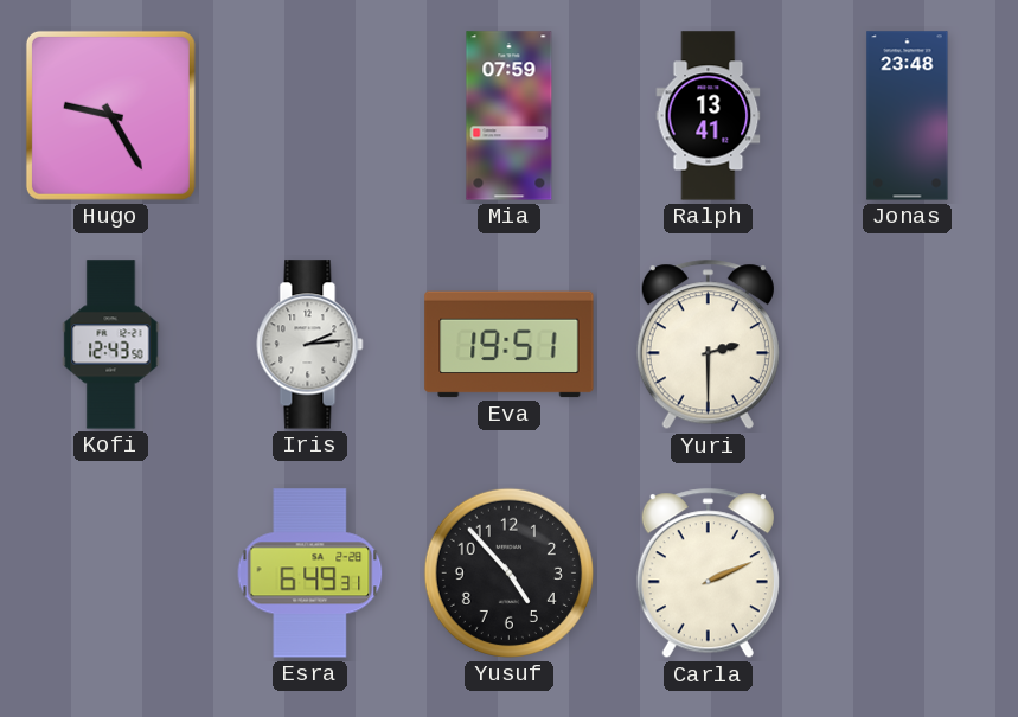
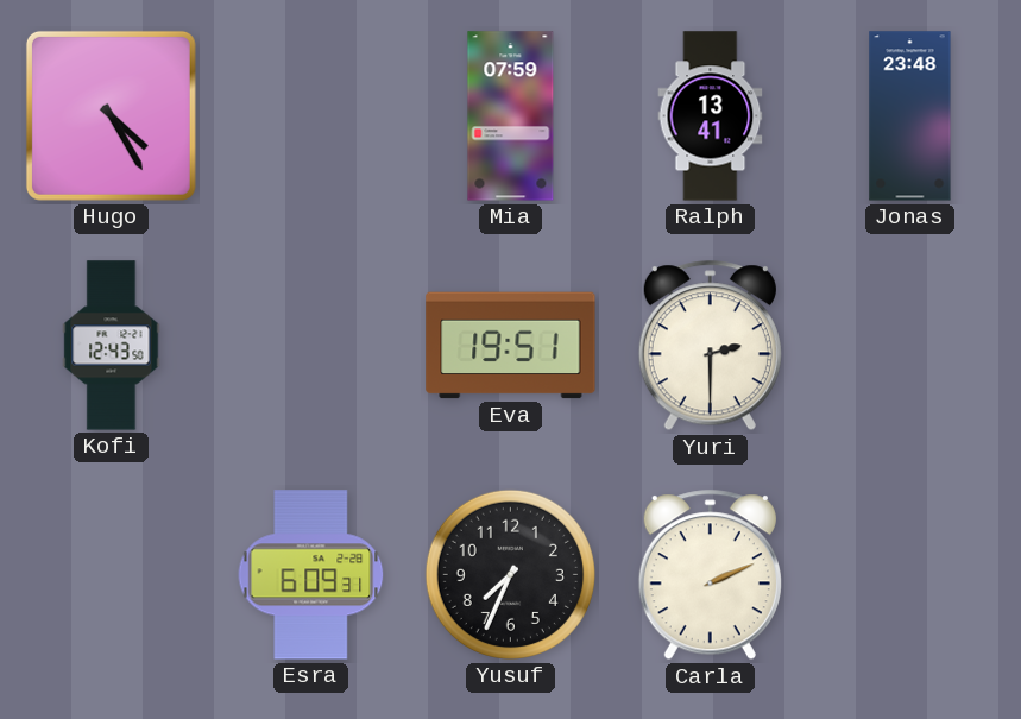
Hugo: 9:25 -> 4:25 (111, 115)
Iris: 2:14 -> none (310, 345)
Esra: 6:49 -> 6:09 (311, 575)
Yusuf: 4:53 -> 7:34 (510, 574)
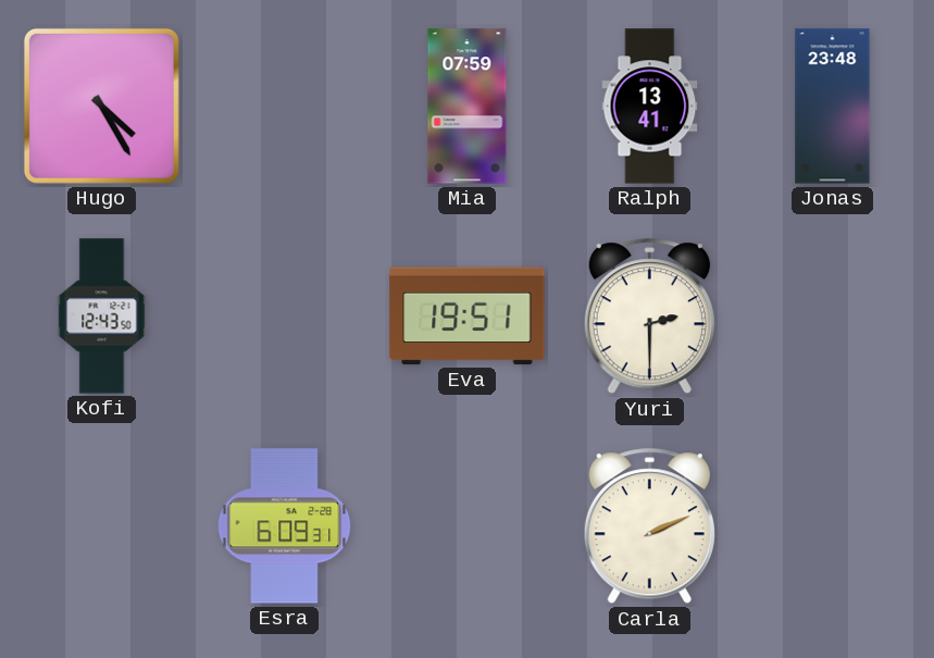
Yusuf: 7:34 -> none (510, 574)
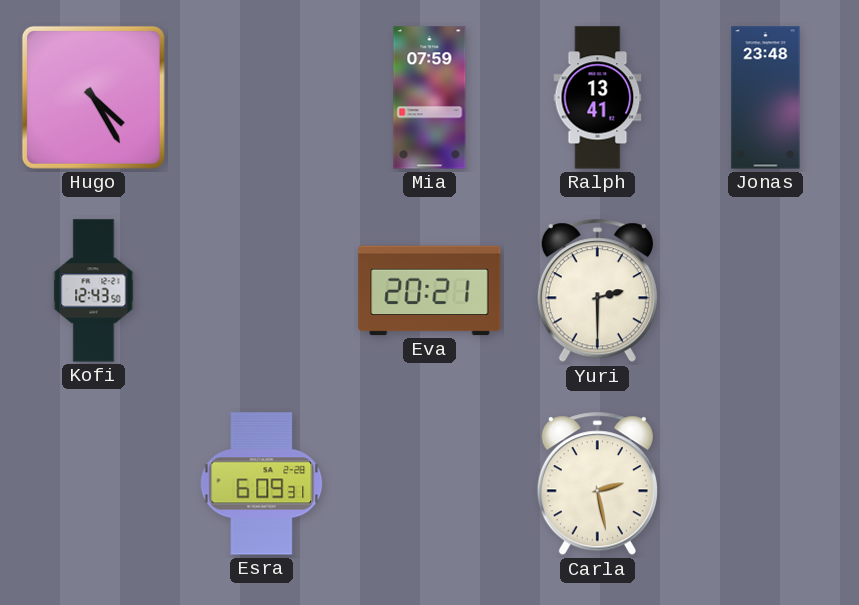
Eva: 19:51 -> 20:21 (430, 291)
Carla: 2:11 -> 2:28 (597, 484)
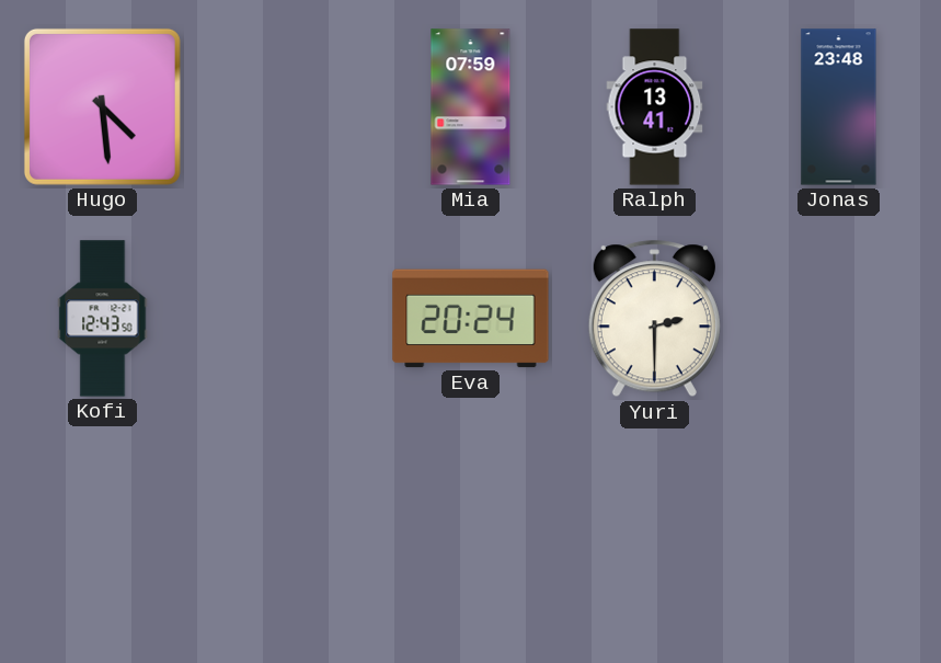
Hugo: 4:25 -> 4:29 (102, 106)
Eva: 20:21 -> 20:24 (471, 319)
Esra: 6:09 -> none (262, 484)
Carla: 2:28 -> none (597, 484)
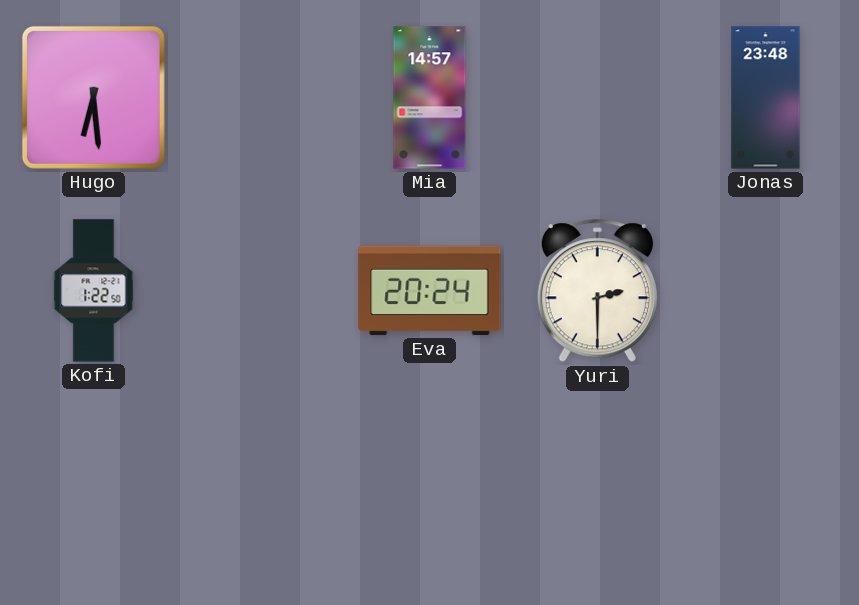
Hugo: 4:29 -> 6:29 (93, 97)
Mia: 07:59 -> 14:57 (430, 98)
Ralph: 13:41 -> none (655, 107)
Kofi: 12:43 -> 1:22 (94, 291)
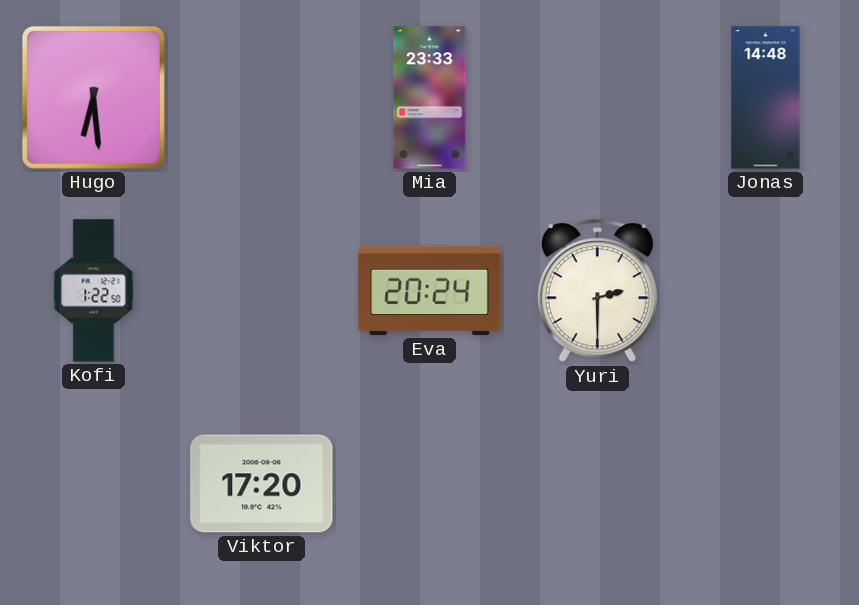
Mia: 14:57 -> 23:33 (430, 98)
Jonas: 23:48 -> 14:48 (766, 98)
Viktor: none -> 17:20 (262, 484)
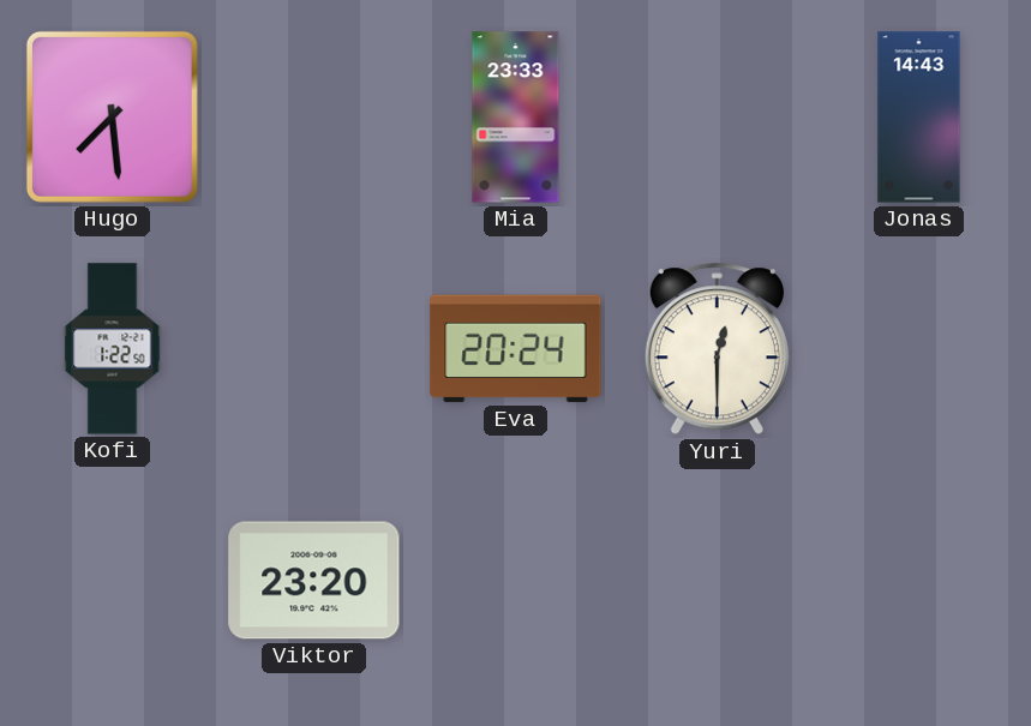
Hugo: 6:29 -> 7:29 (112, 116)
Jonas: 14:48 -> 14:43 (919, 118)
Yuri: 2:30 -> 12:30 (717, 349)
Viktor: 17:20 -> 23:20 (314, 581)
